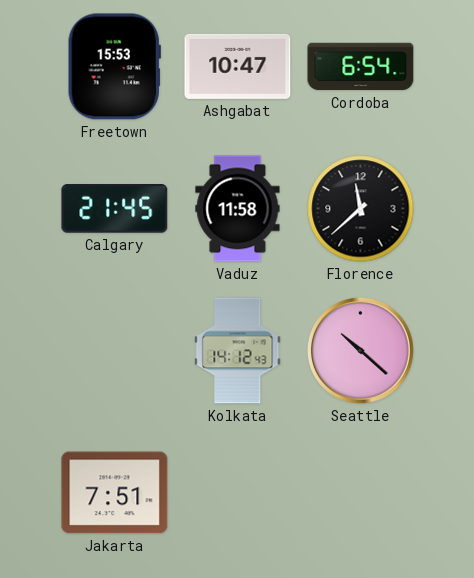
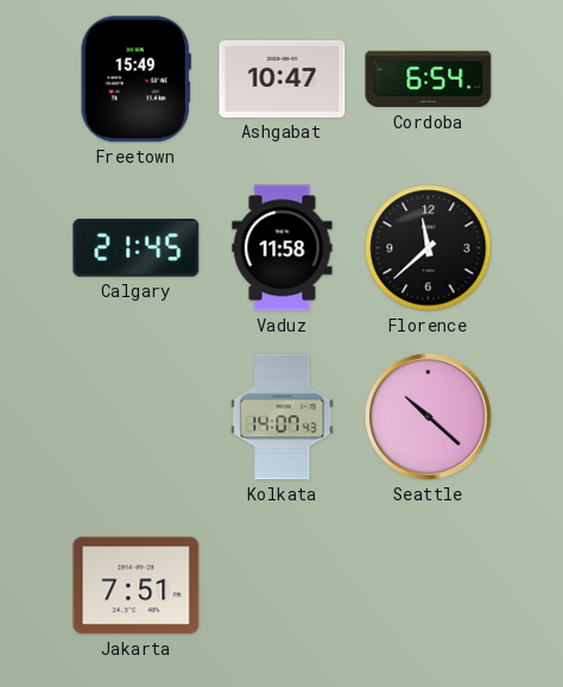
Freetown: 15:53 -> 15:49 (135, 80)
Kolkata: 14:12 -> 14:07 (283, 417)
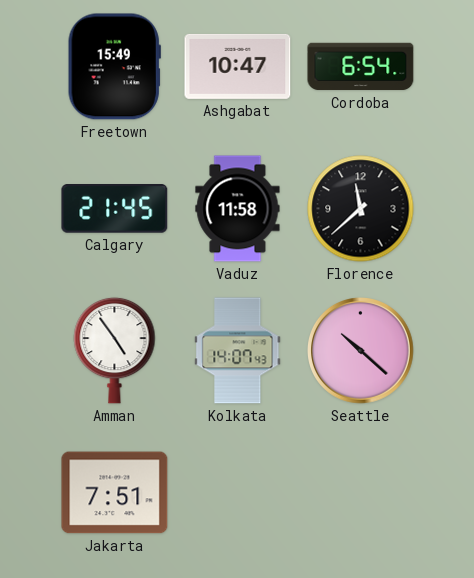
Amman: none -> 4:54 (115, 350)
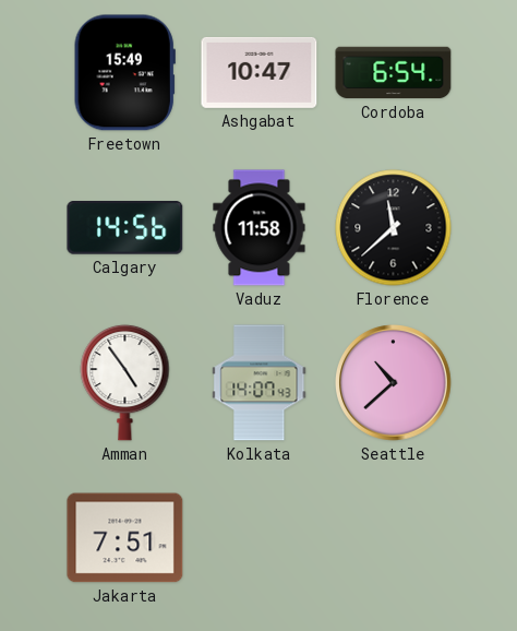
Calgary: 21:45 -> 14:56 (125, 228)
Seattle: 10:22 -> 10:38 (394, 383)
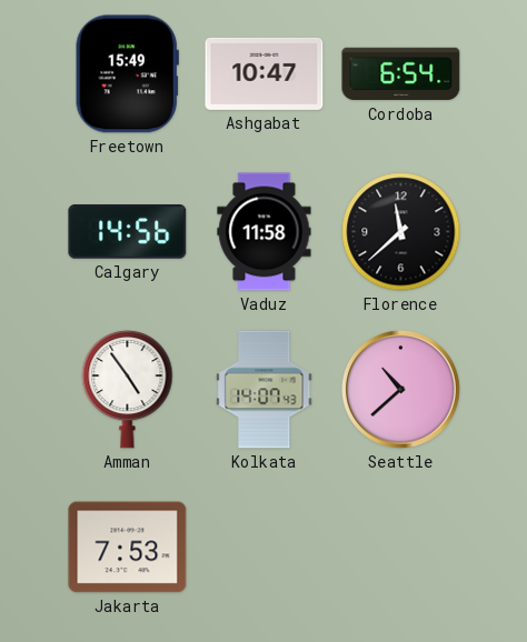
Jakarta: 7:51 -> 7:53 (128, 548)
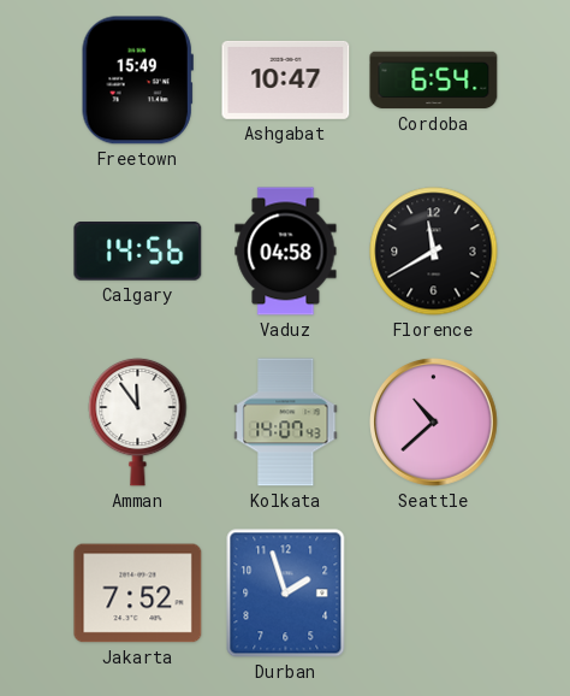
Vaduz: 11:58 -> 04:58 (286, 252)
Florence: 11:38 -> 11:40 (434, 252)
Amman: 4:54 -> 11:54 (138, 421)
Jakarta: 7:53 -> 7:52 (138, 594)
Durban: none -> 1:57 (286, 594)
